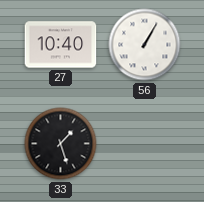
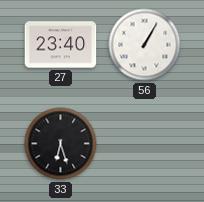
27: 10:40 -> 23:40 (61, 45)
33: 1:27 -> 6:27 (61, 144)
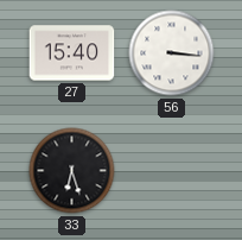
27: 23:40 -> 15:40 (72, 53)
56: 1:05 -> 3:16 (172, 53)
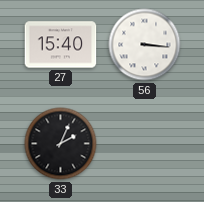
33: 6:27 -> 2:04 (61, 144)
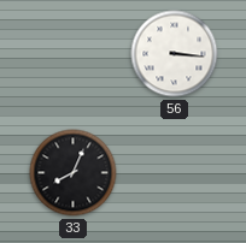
27: 15:40 -> none (61, 45)
33: 2:04 -> 8:04 (74, 173)
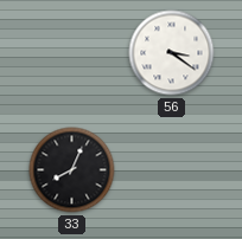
56: 3:16 -> 3:21 (172, 53)
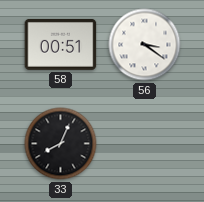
58: none -> 00:51 (61, 44)
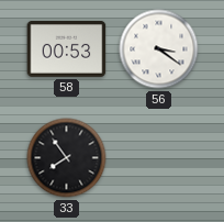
58: 00:51 -> 00:53 (67, 48)
33: 8:04 -> 7:54 (67, 158)
